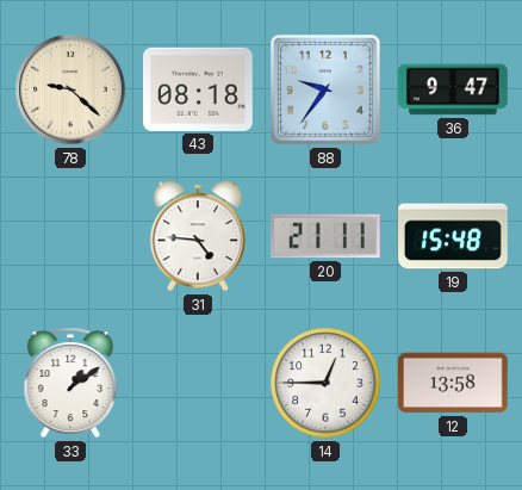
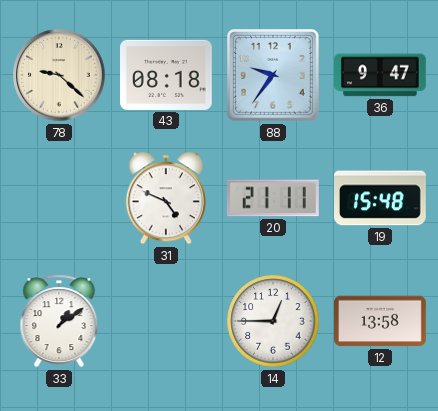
31: 4:46 -> 4:49 (166, 198)
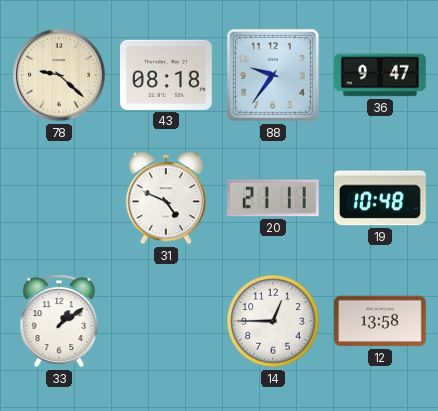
19: 15:48 -> 10:48 (381, 198)
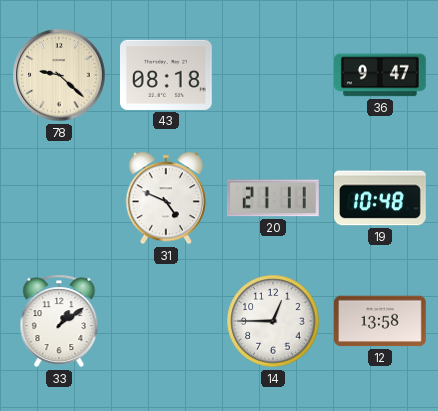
88: 9:36 -> none (274, 76)
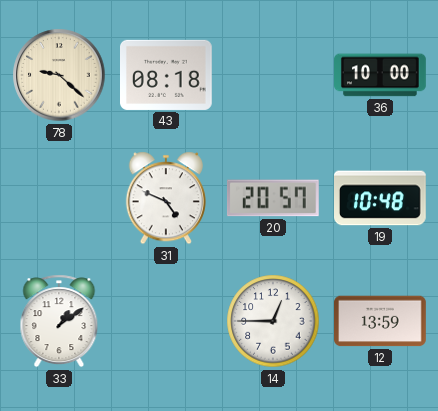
36: 9:47 -> 10:00 (381, 75)
20: 21:11 -> 20:57 (273, 198)
12: 13:58 -> 13:59 (381, 321)
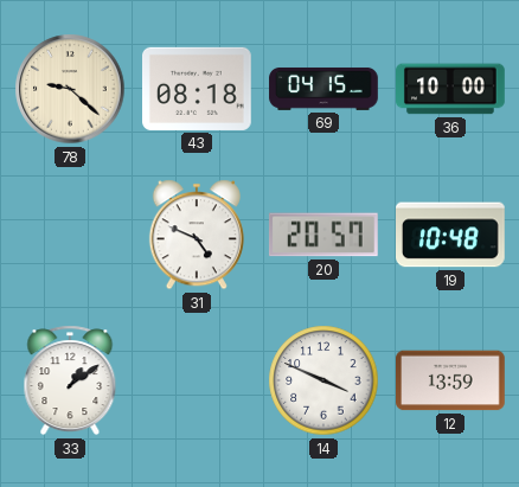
69: none -> 04:15 (323, 89)
14: 12:45 -> 3:49 (323, 380)
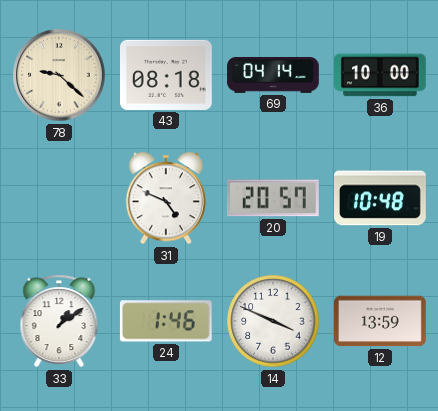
69: 04:15 -> 04:14 (273, 75)
24: none -> 1:46 (166, 321)
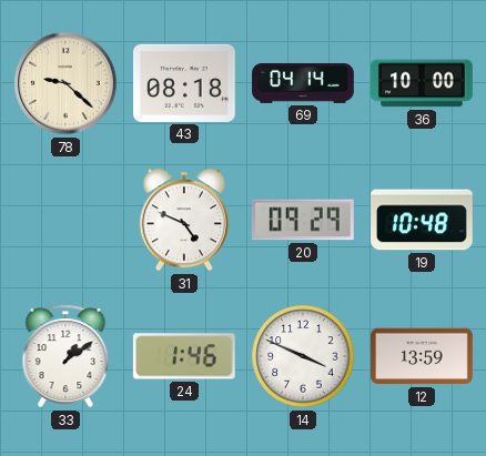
20: 20:57 -> 09:29 (303, 220)
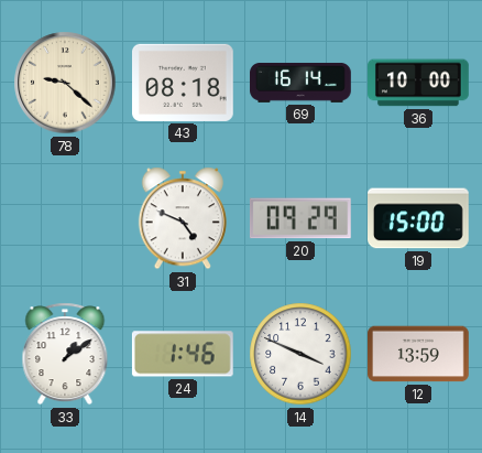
69: 04:14 -> 16:14 (300, 83)
19: 10:48 -> 15:00 (419, 218)
